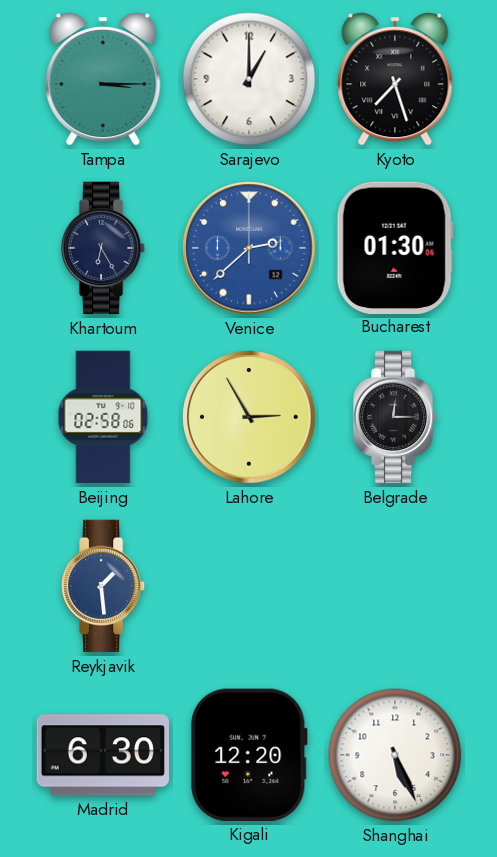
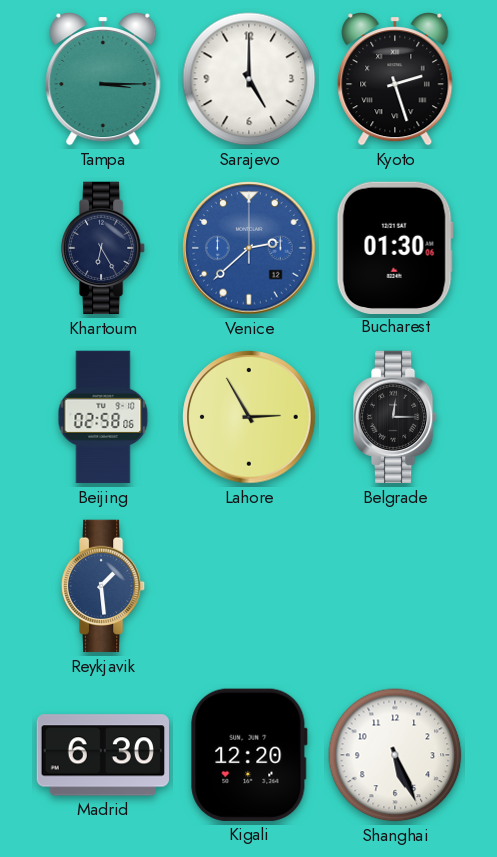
Sarajevo: 1:00 -> 5:00 (249, 79)
Kyoto: 7:27 -> 2:27 (395, 80)
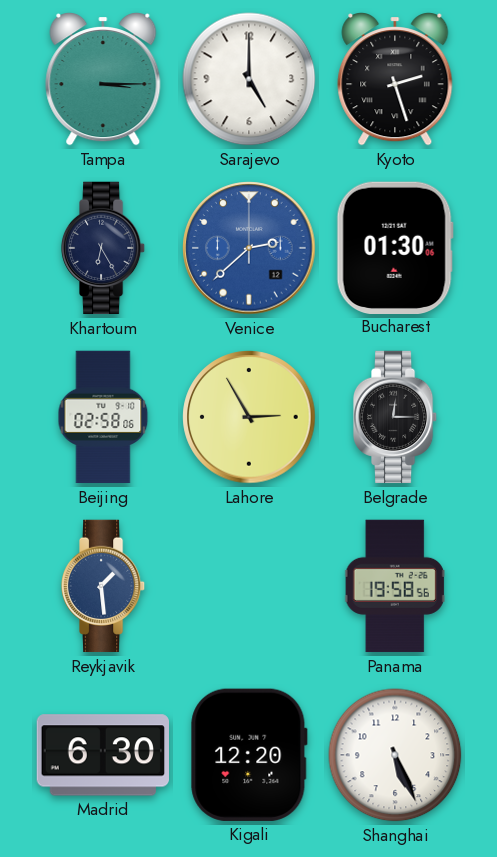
Panama: none -> 19:58 (395, 586)
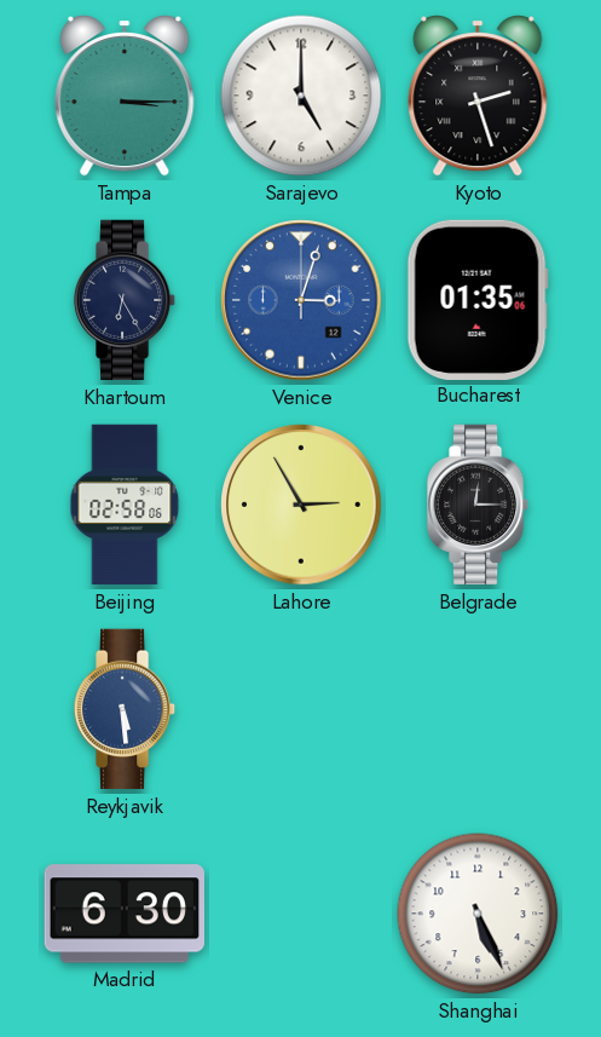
Venice: 2:38 -> 3:03 (301, 300)
Bucharest: 01:30 -> 01:35 (478, 299)
Reykjavik: 1:29 -> 5:29 (125, 709)
Panama: 19:58 -> none (395, 586)
Kigali: 12:20 -> none (249, 755)
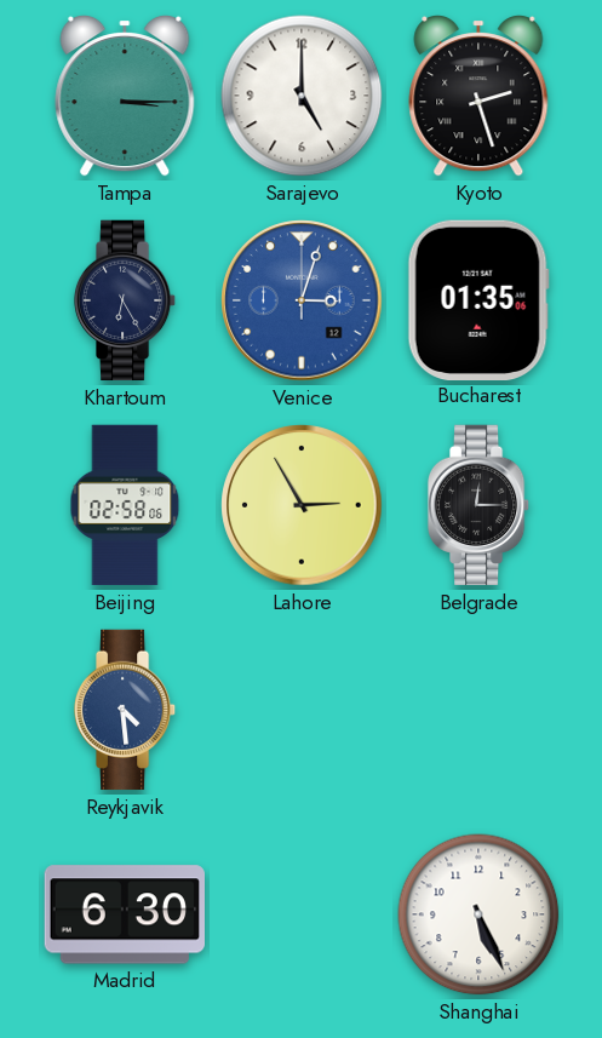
Reykjavik: 5:29 -> 4:29 (125, 710)
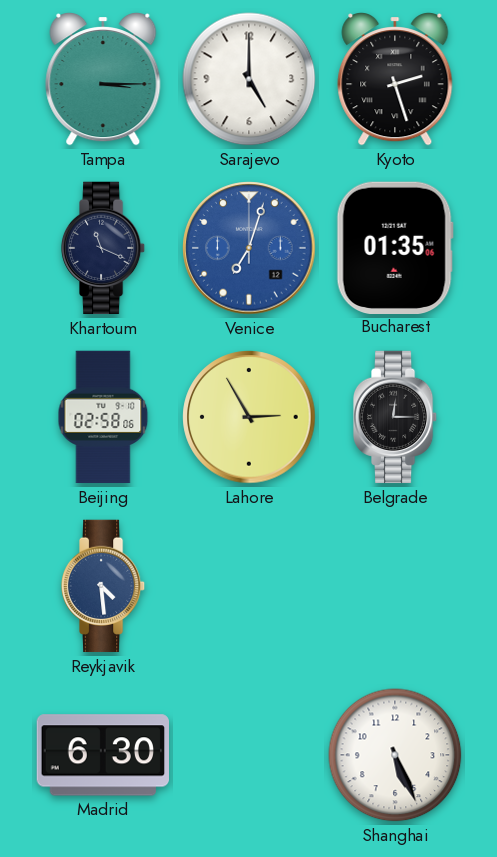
Khartoum: 6:25 -> 11:19 (103, 248)
Venice: 3:03 -> 7:03 (249, 248)
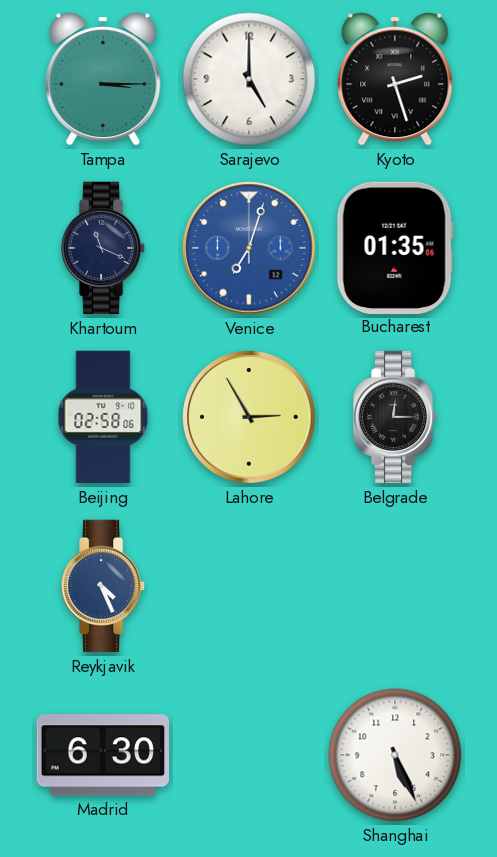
Reykjavik: 4:29 -> 4:26 (103, 586)
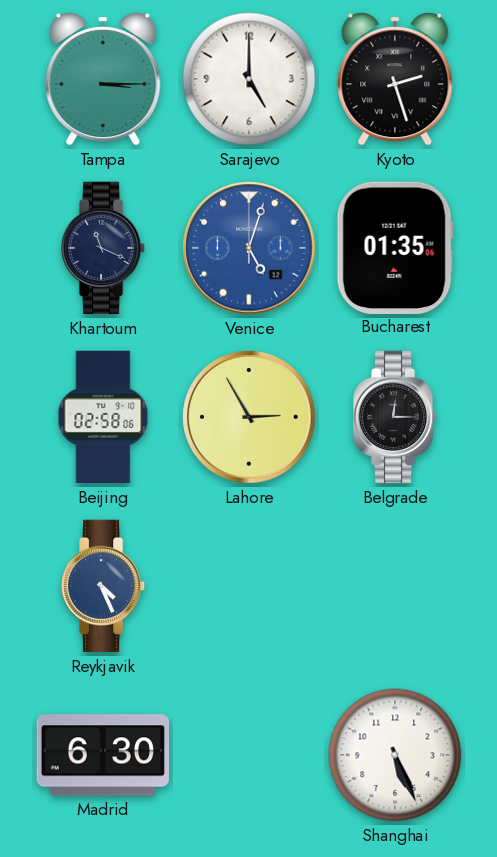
Venice: 7:03 -> 5:03 (249, 248)
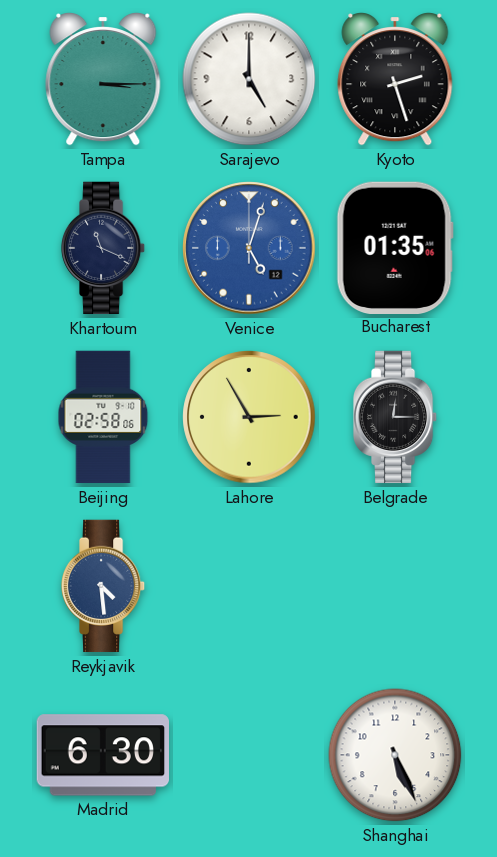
Reykjavik: 4:26 -> 4:29 (103, 586)
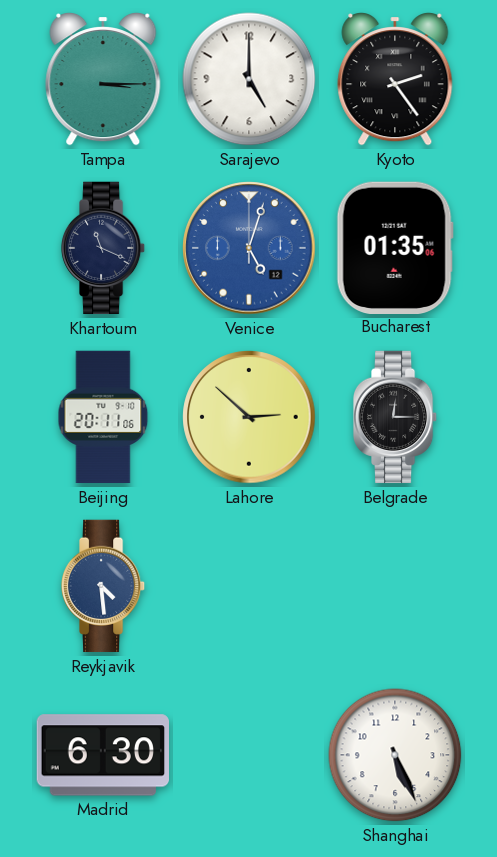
Kyoto: 2:27 -> 2:24 (395, 80)
Beijing: 02:58 -> 20:11 (103, 417)
Lahore: 2:55 -> 2:52 (249, 417)
